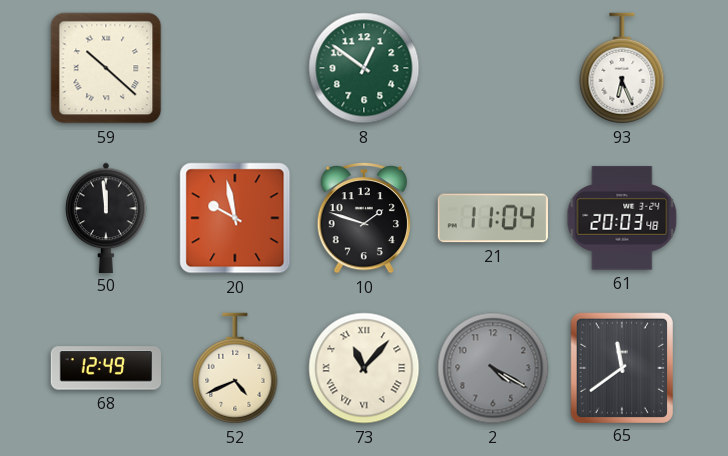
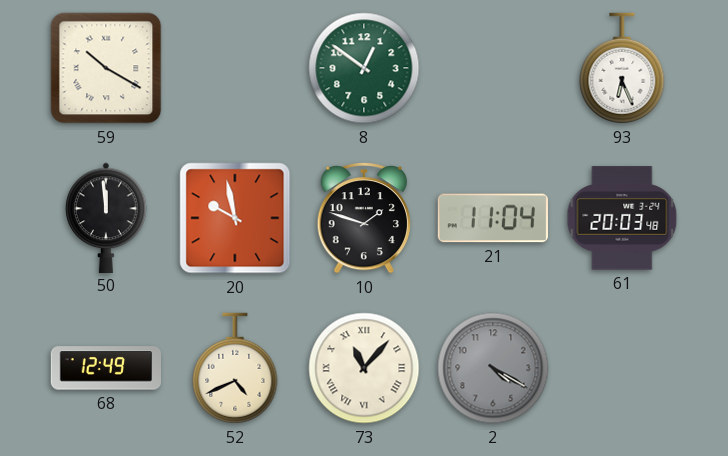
59: 10:22 -> 10:20 (106, 68)
65: 11:39 -> none (621, 367)
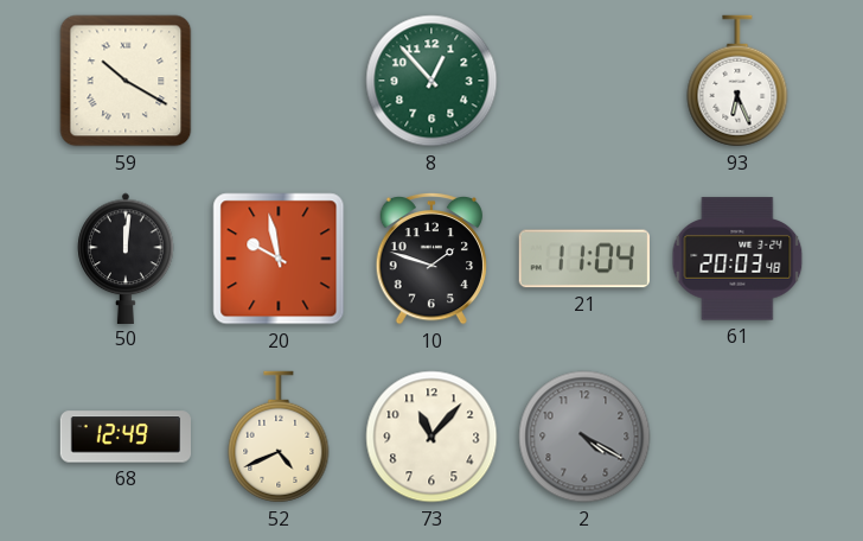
8: 12:51 -> 12:53 (431, 81)
50: 11:59 -> 12:01 (126, 257)
73 numerals: Roman -> Arabic (431, 437)
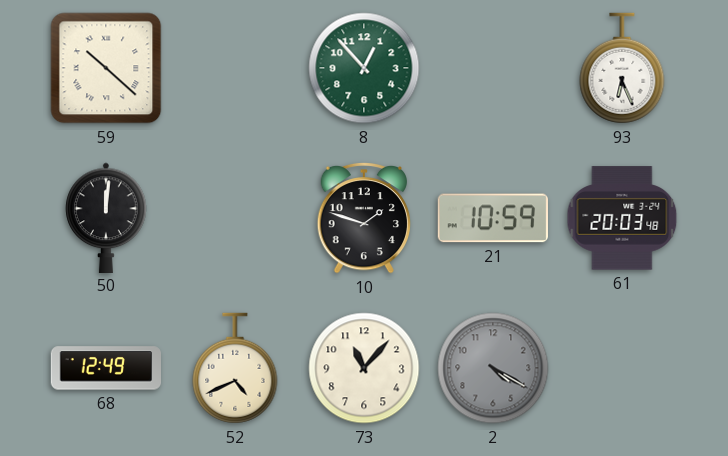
59: 10:20 -> 10:22 (106, 68)
20: 9:58 -> none (279, 259)
21: 11:04 -> 10:59 (492, 218)
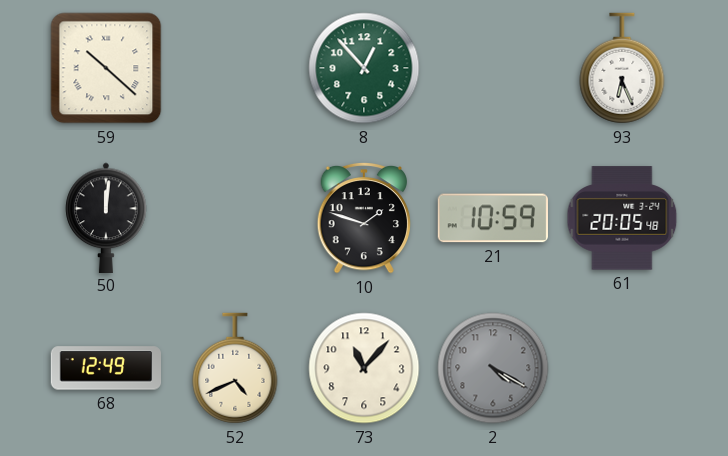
61: 20:03 -> 20:05 (622, 218)
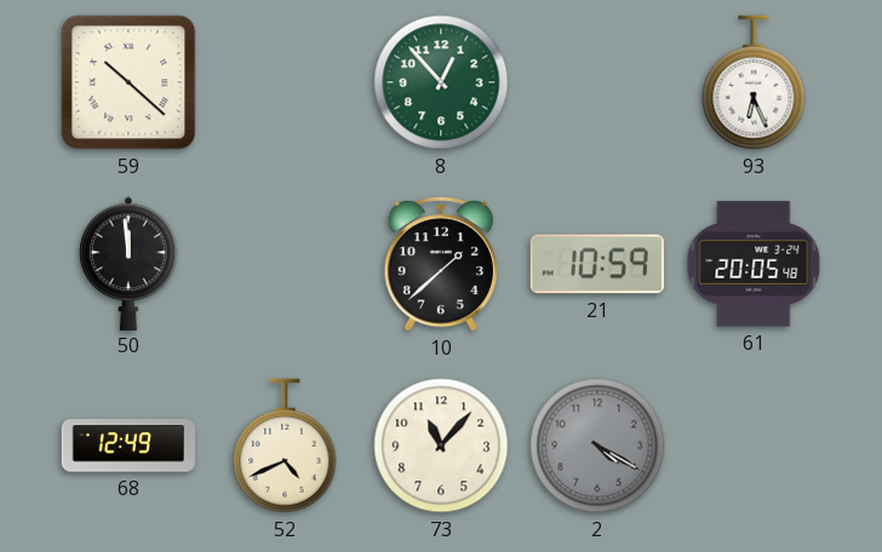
50: 12:01 -> 11:59 (128, 263)
10: 1:48 -> 1:38 (440, 264)
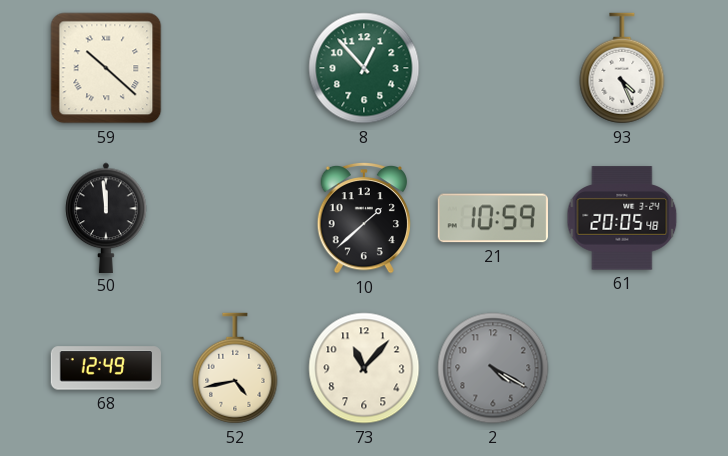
93: 6:26 -> 4:26 (622, 68)
52: 4:41 -> 4:43 (235, 368)
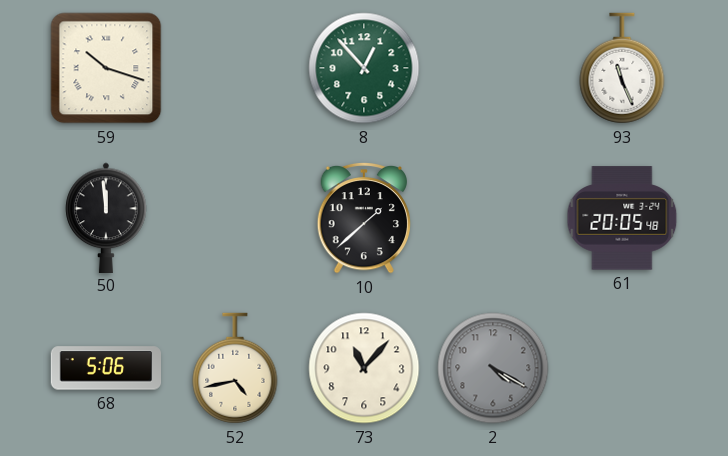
59: 10:22 -> 10:18 (106, 68)
93: 4:26 -> 11:26 (622, 68)
21: 10:59 -> none (492, 218)
68: 12:49 -> 5:06 (106, 368)
